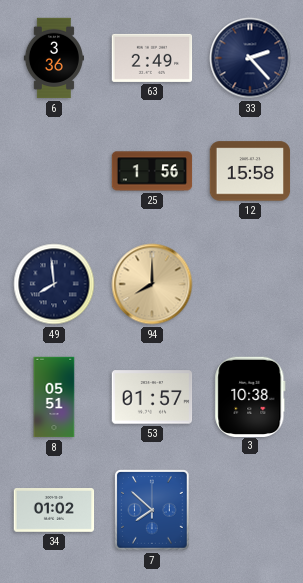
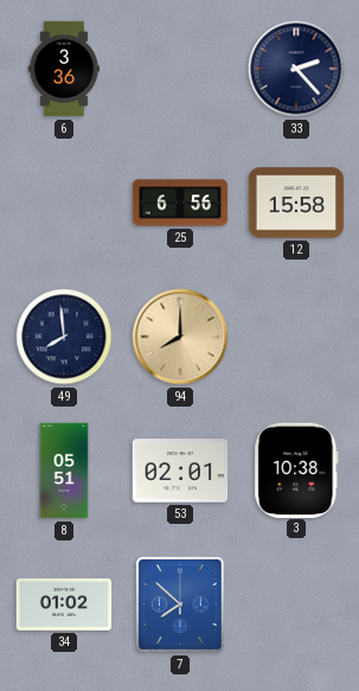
63: 2:49 -> none (152, 58)
25: 1:56 -> 6:56 (180, 203)
53: 01:57 -> 02:01 (180, 471)
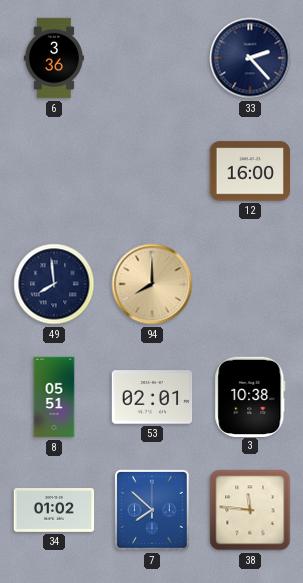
25: 6:56 -> none (180, 203)
12: 15:58 -> 16:00 (250, 171)
38: none -> 11:46 (250, 510)
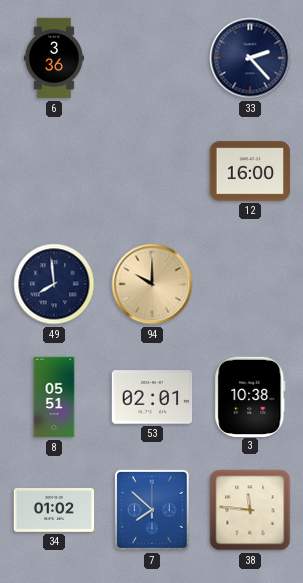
94: 8:00 -> 10:00 (152, 284)
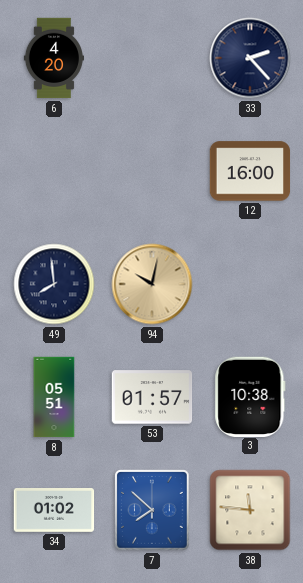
6: 3:36 -> 4:20 (54, 58)
94: 10:00 -> 10:02 (152, 284)
53: 02:01 -> 01:57 (152, 397)
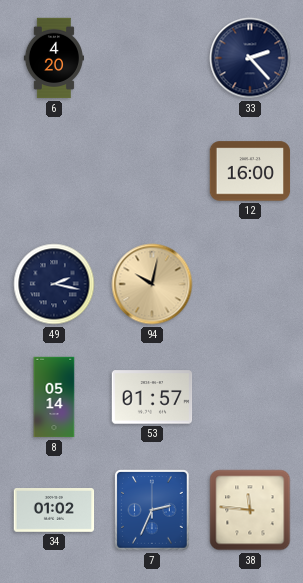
49: 7:59 -> 2:17 (54, 284)
8: 05:51 -> 05:14 (54, 397)
3: 10:38 -> none (250, 396)
7: 7:52 -> 2:34 (152, 510)
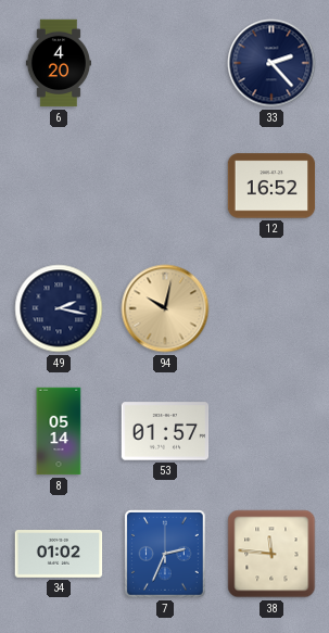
12: 16:00 -> 16:52 (271, 186)
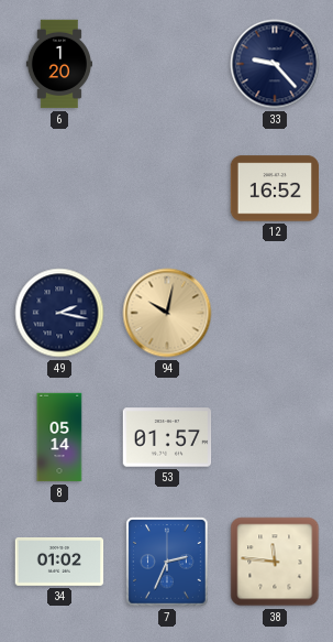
6: 4:20 -> 1:20 (59, 64)
33: 2:23 -> 9:23 (275, 64)
